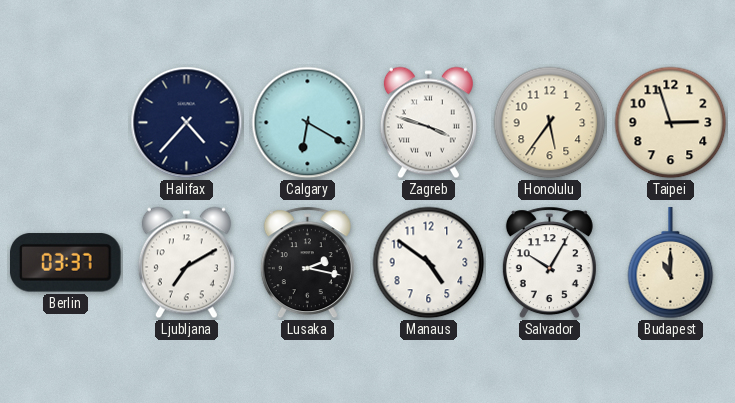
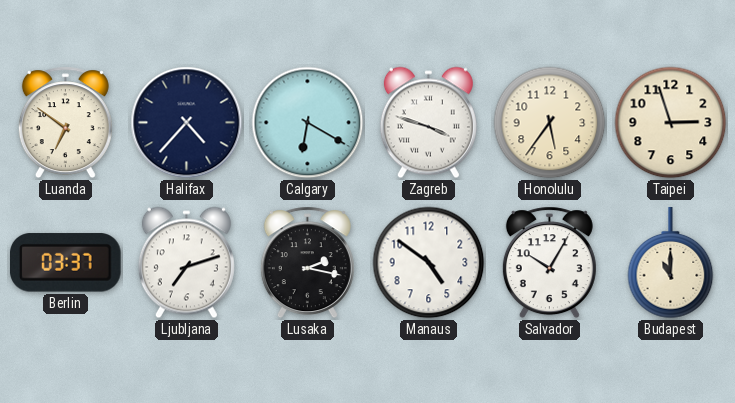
Luanda: none -> 6:51 (65, 123)
Ljubljana: 7:10 -> 7:12 (186, 263)
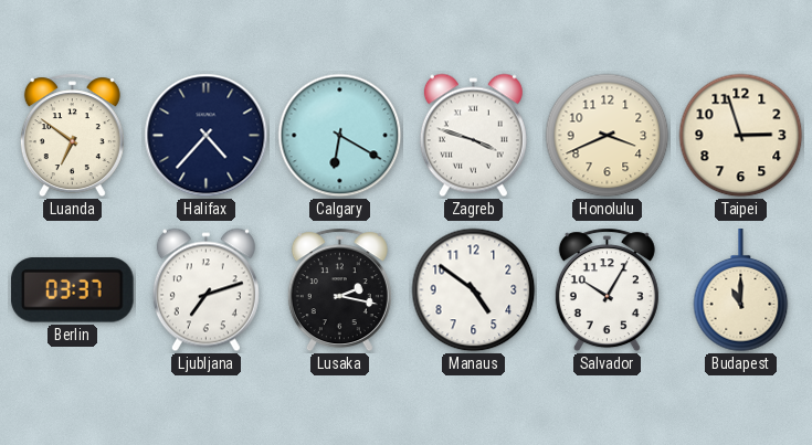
Honolulu: 5:36 -> 3:41 (608, 136)
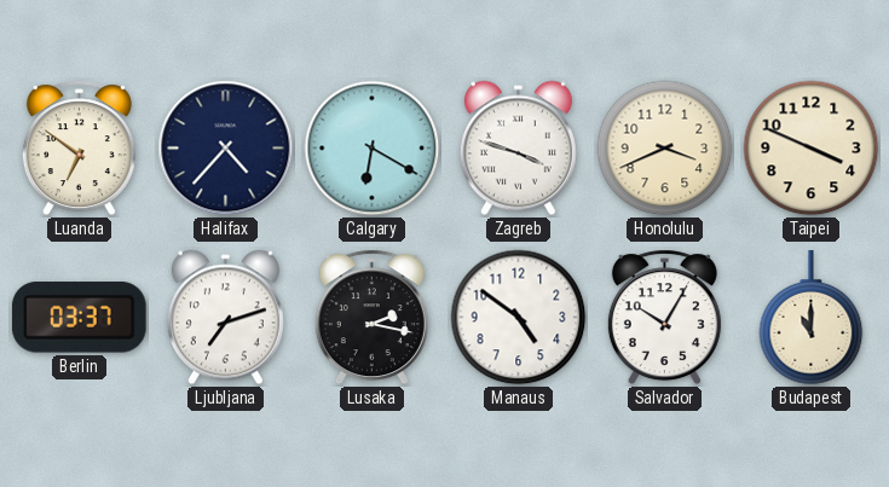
Taipei: 2:57 -> 3:49 (812, 149)
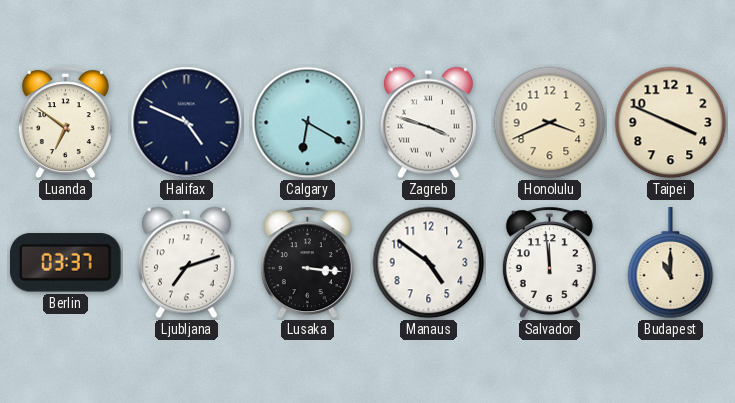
Halifax: 4:37 -> 4:49 (187, 123)
Lusaka: 2:17 -> 3:16 (307, 263)
Salvador: 10:05 -> 11:59 (549, 263)
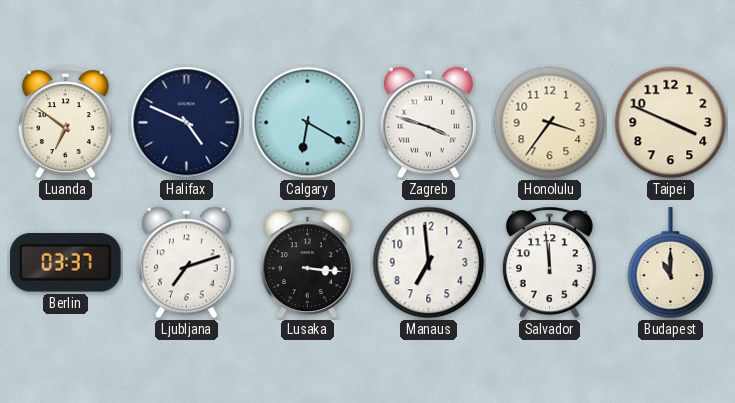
Honolulu: 3:41 -> 3:36 (550, 123)
Manaus: 4:51 -> 6:59 (429, 263)
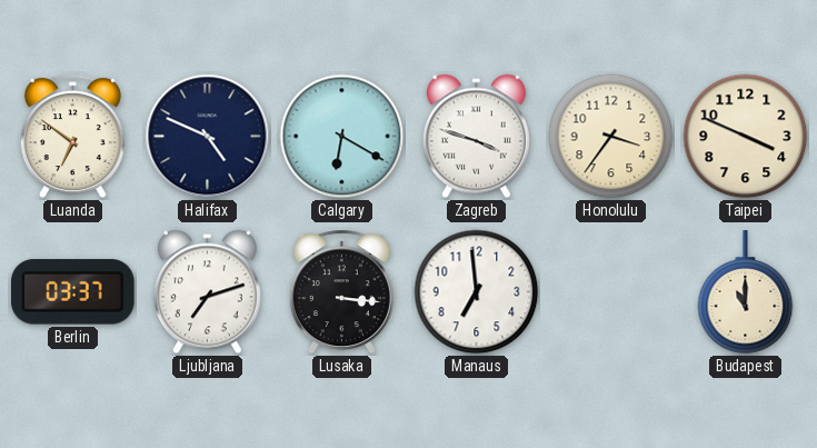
Salvador: 11:59 -> none (549, 263)
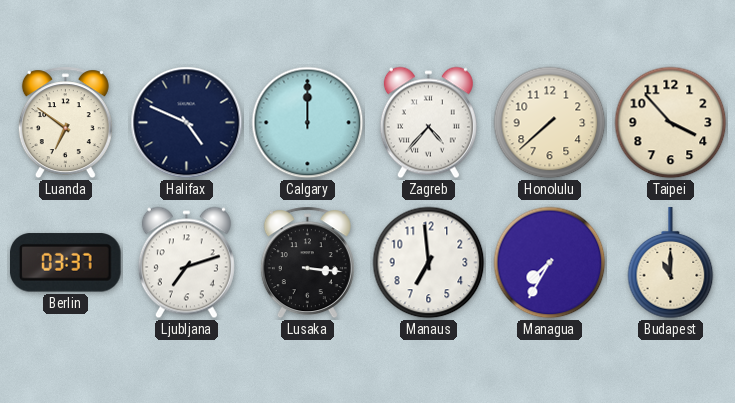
Calgary: 6:20 -> 12:00 (308, 123)
Zagreb: 3:48 -> 4:37 (428, 123)
Honolulu: 3:36 -> 7:38 (550, 123)
Taipei: 3:49 -> 3:53 (671, 123)
Managua: none -> 7:35 (550, 263)
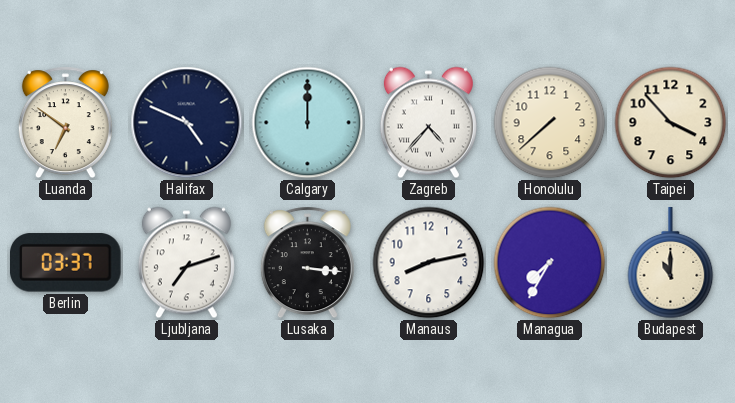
Manaus: 6:59 -> 8:13 (429, 263)
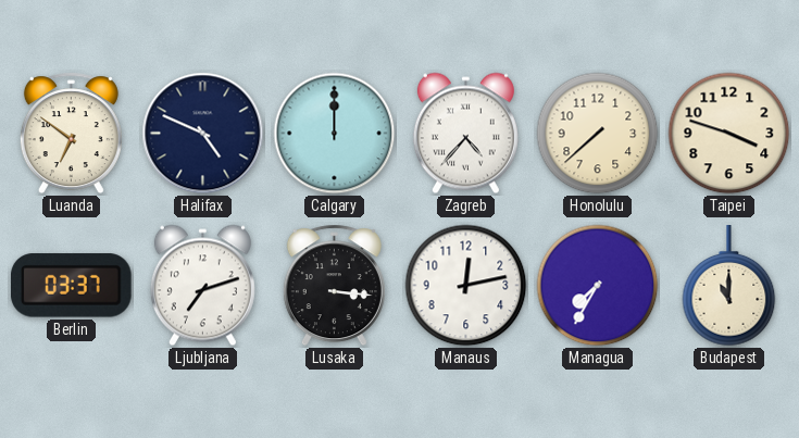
Taipei: 3:53 -> 3:48 (729, 134)
Manaus: 8:13 -> 12:13 (466, 286)
